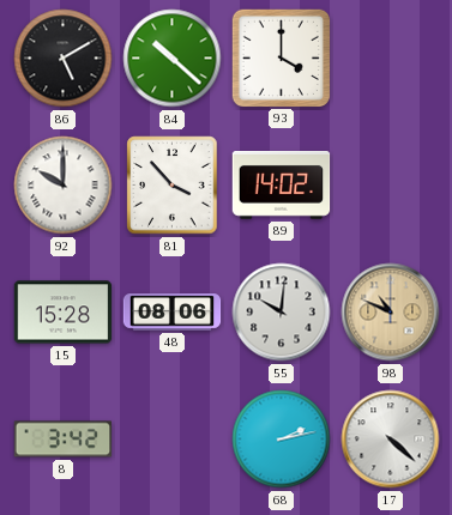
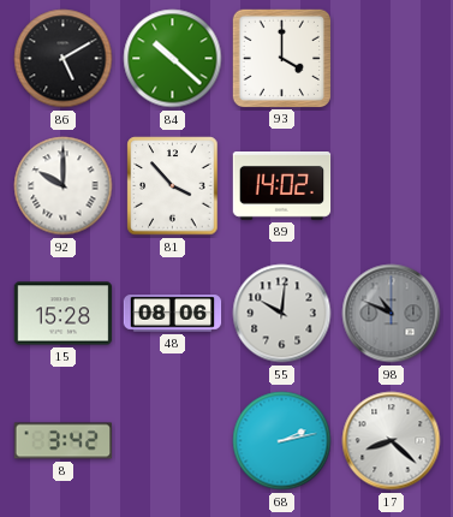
98 dial: champagne -> grey (392, 314)
17: 4:22 -> 8:22 (392, 441)
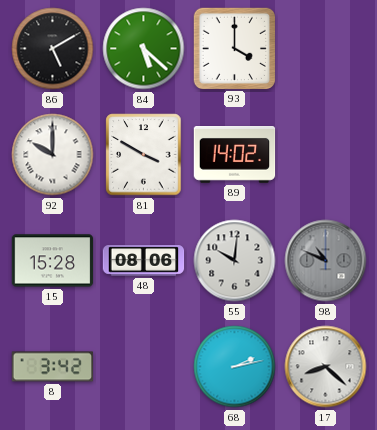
84: 10:22 -> 5:22 (144, 49)
81: 3:53 -> 3:50 (144, 155)
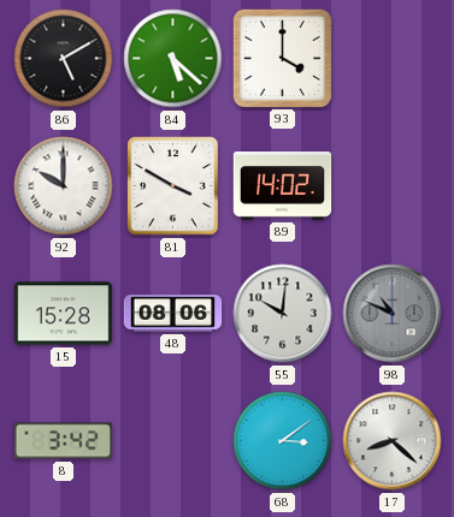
68: 2:13 -> 3:09 (283, 441)
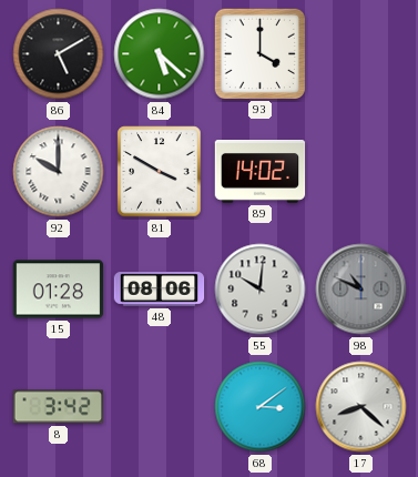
15: 15:28 -> 01:28 (59, 290)
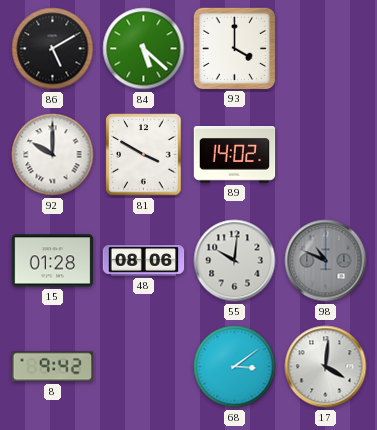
8: 3:42 -> 9:42 (53, 367)
17: 8:22 -> 4:01 (326, 367)
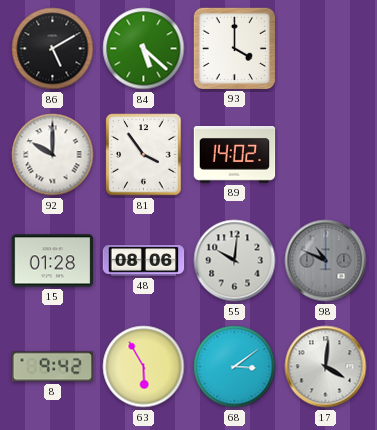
81: 3:50 -> 3:54 (144, 155)
63: none -> 5:55 (144, 367)
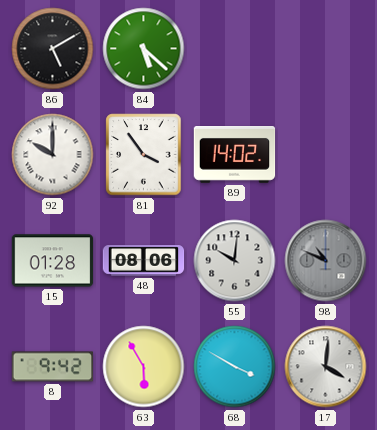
93: 4:00 -> none (234, 48)
68: 3:09 -> 3:50 (235, 367)
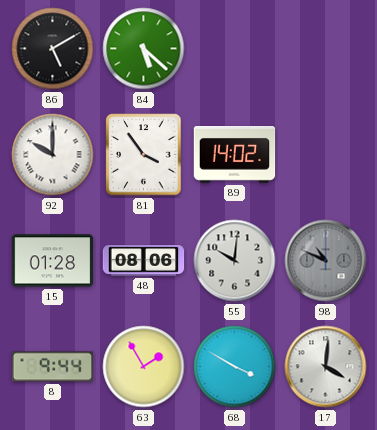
8: 9:42 -> 9:44 (53, 367)
63: 5:55 -> 1:55 (144, 367)
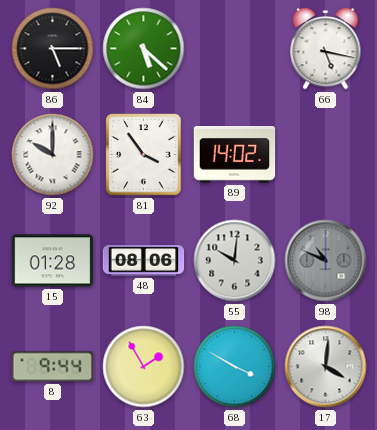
86: 5:10 -> 5:15 (53, 49)
66: none -> 5:17 (326, 49)
